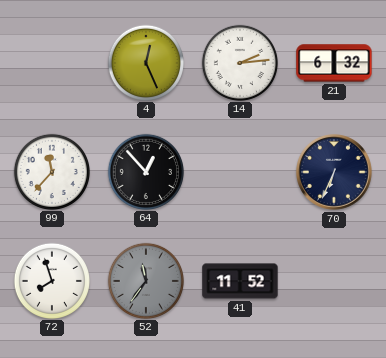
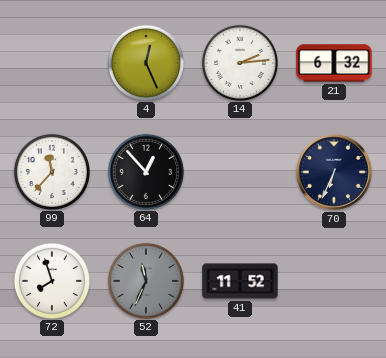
52: 11:36 -> 11:34 (145, 280)
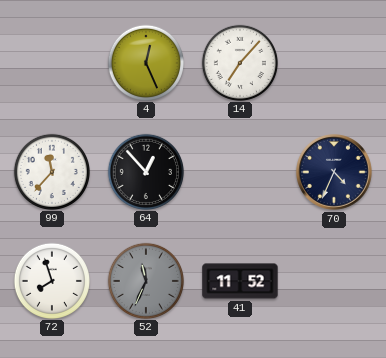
14: 2:14 -> 7:07 (239, 62)
21: 6:32 -> none (334, 63)
70: 6:34 -> 4:34 (335, 173)
